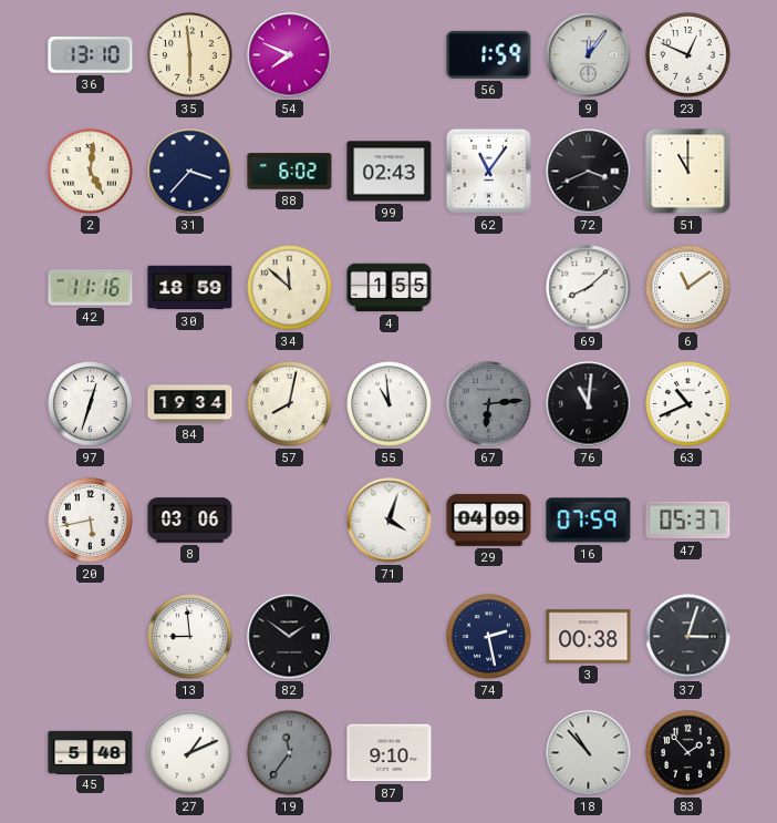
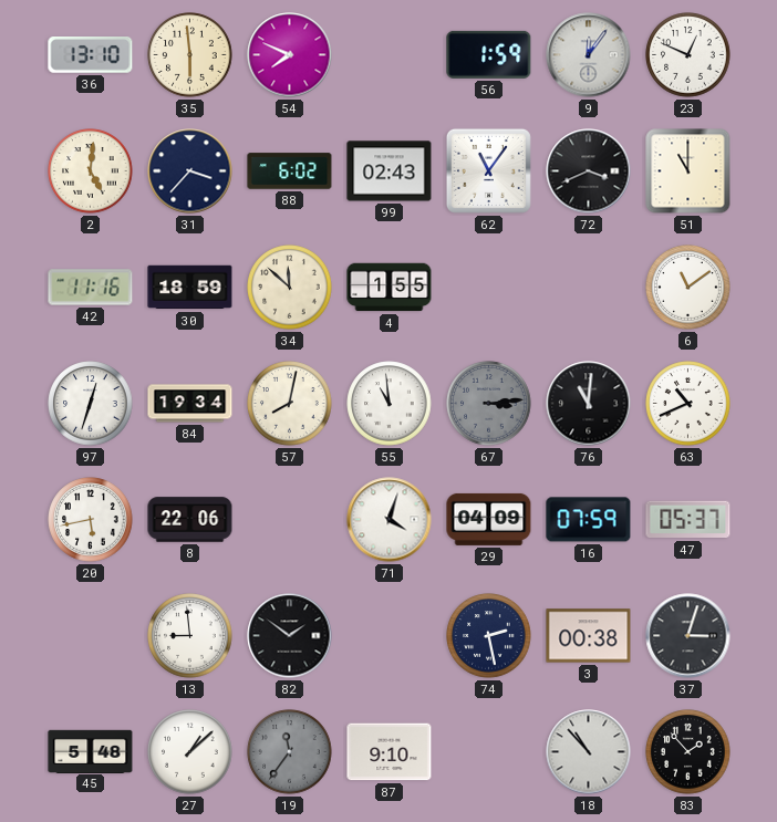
69: 8:08 -> none (589, 288)
67: 6:14 -> 3:14 (489, 404)
8: 03:06 -> 22:06 (190, 520)
27: 1:11 -> 1:08 (190, 752)
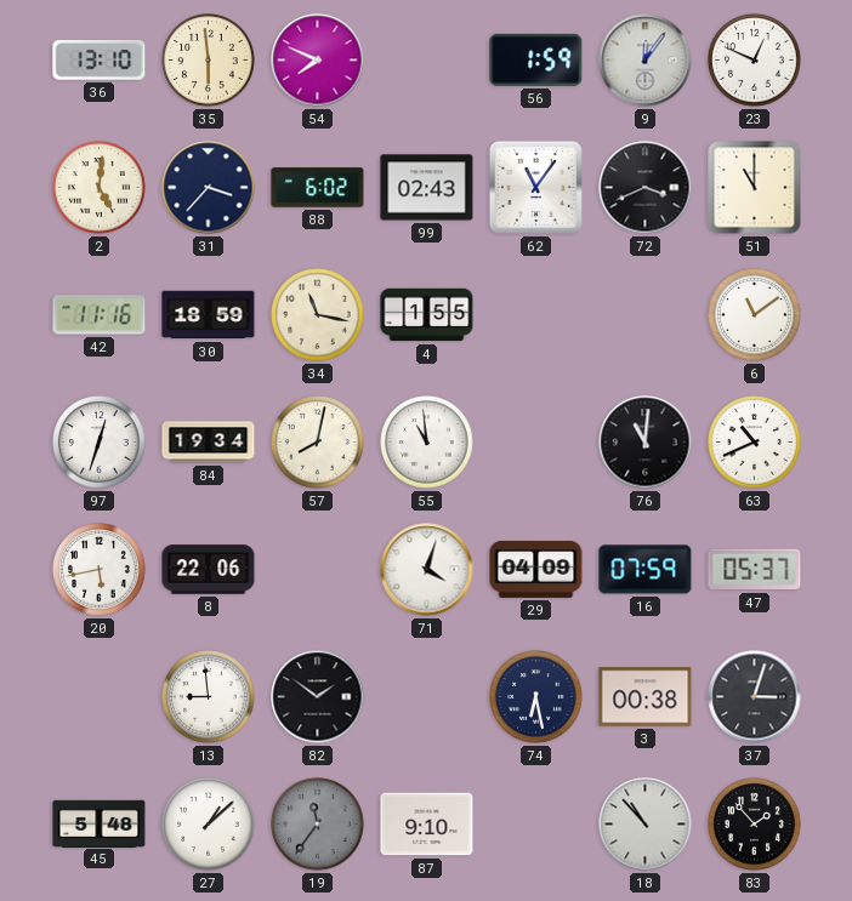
34: 11:52 -> 11:17 (318, 315)
67: 3:14 -> none (489, 404)
74: 2:28 -> 6:28 (536, 697)
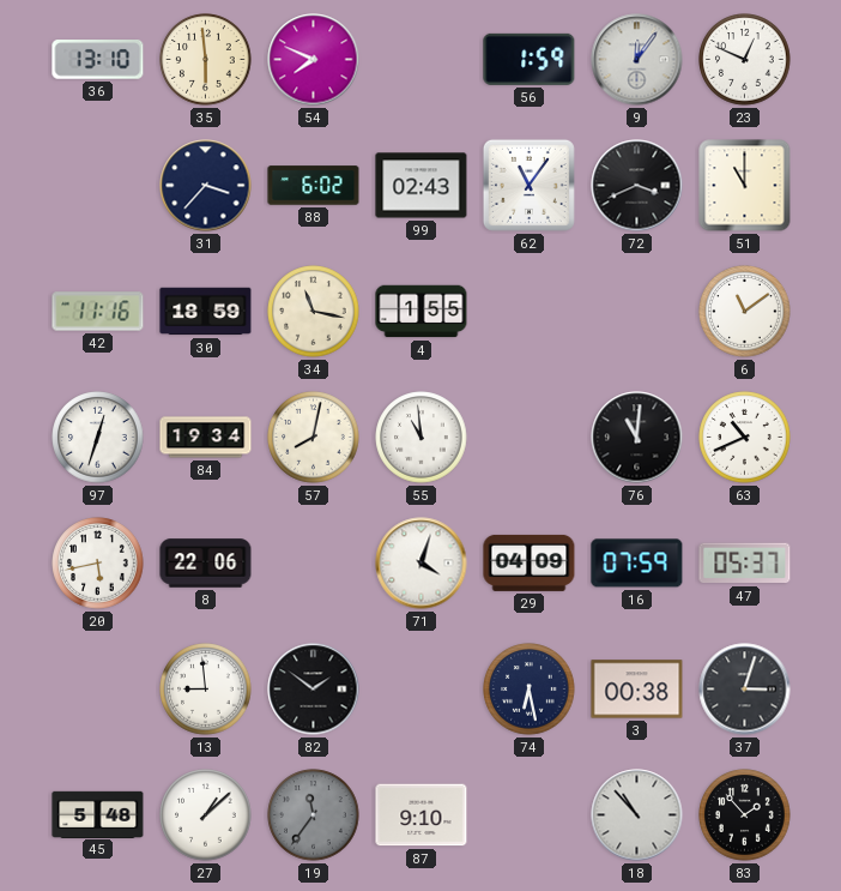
2: 5:01 -> none (100, 188)
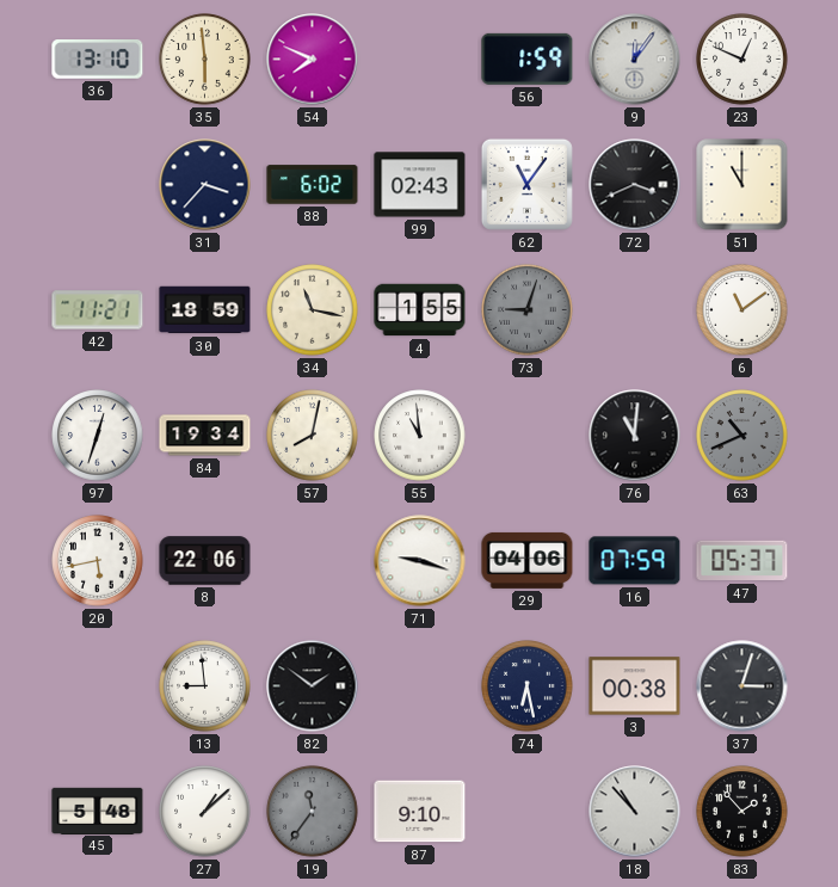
42: 11:16 -> 11:21 (98, 310)
73: none -> 9:03 (528, 310)
63 dial: white -> grey (743, 436)
71: 4:03 -> 9:18 (420, 561)
29: 04:09 -> 04:06 (528, 560)
